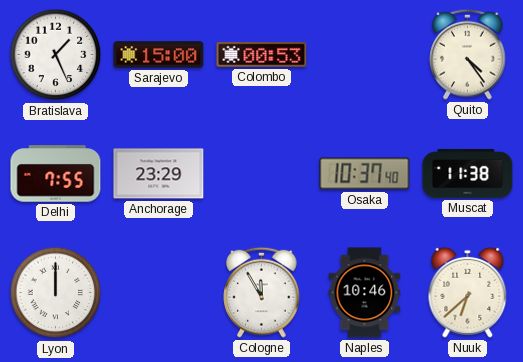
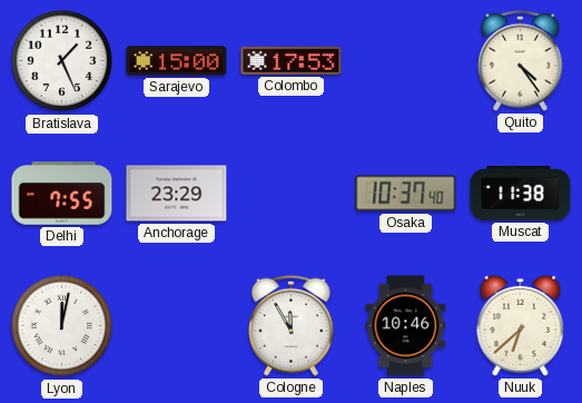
Colombo: 00:53 -> 17:53 (292, 60)
Lyon: 12:00 -> 12:02 (62, 326)
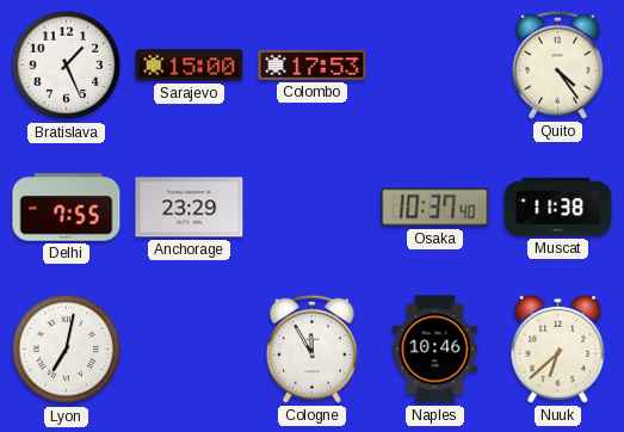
Lyon: 12:02 -> 7:02 (67, 350)
